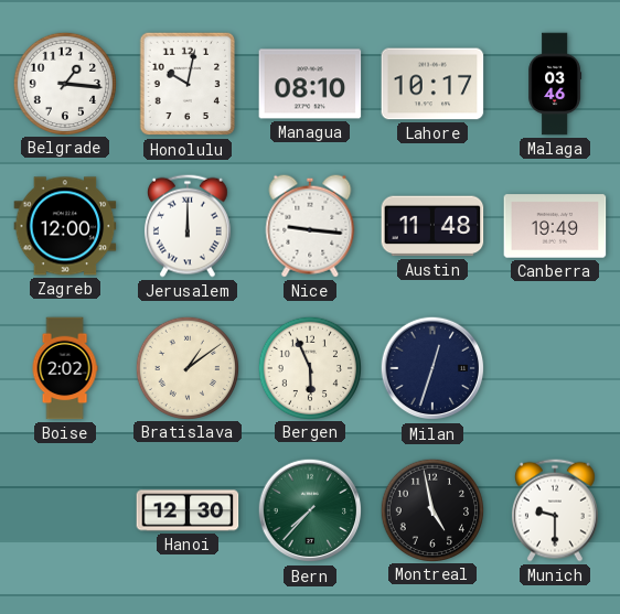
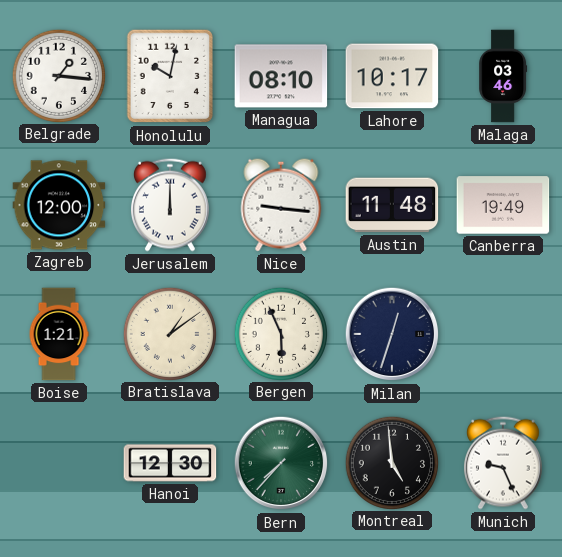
Boise: 2:02 -> 1:21 (59, 334)
Montreal: 4:58 -> 4:59 (391, 462)
Munich: 9:30 -> 9:26 (503, 463)
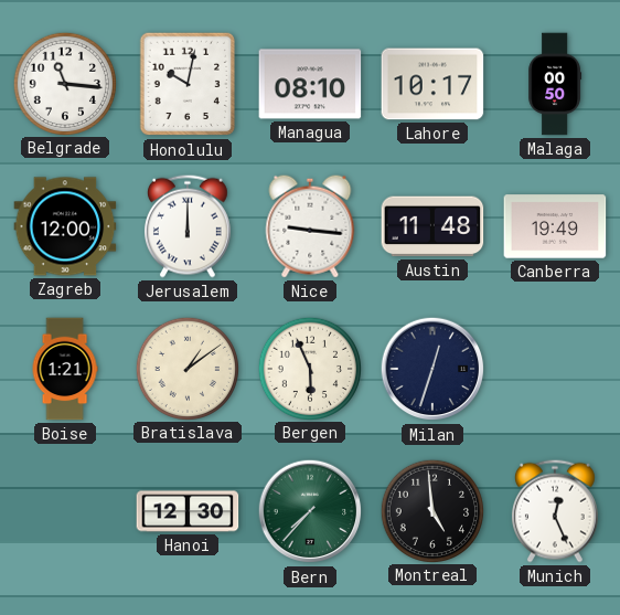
Belgrade: 1:16 -> 11:16 (64, 83)
Malaga: 03:46 -> 00:50 (555, 84)
Munich: 9:26 -> 12:26 (555, 511)
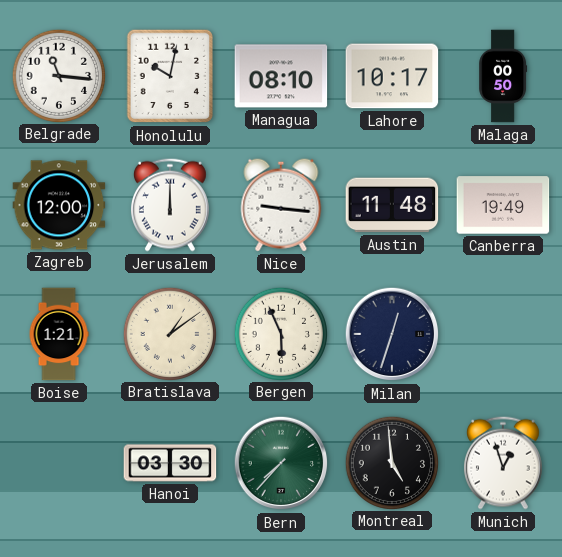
Hanoi: 12:30 -> 03:30 (170, 463)
Munich: 12:26 -> 12:57 (503, 463)
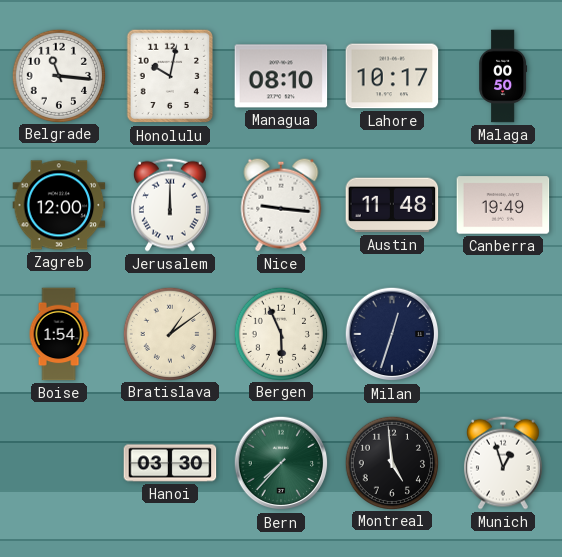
Boise: 1:21 -> 1:54 (59, 334)
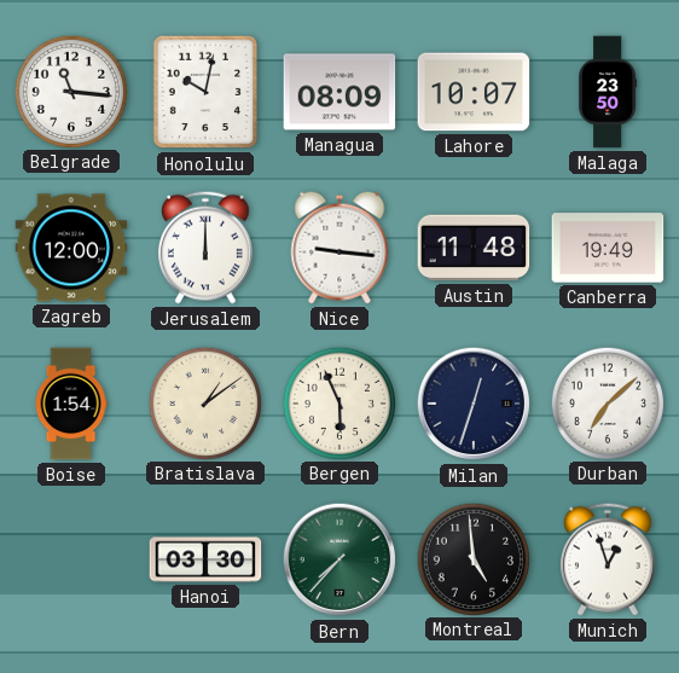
Managua: 08:10 -> 08:09 (339, 92)
Lahore: 10:17 -> 10:07 (474, 92)
Malaga: 00:50 -> 23:50 (608, 92)
Durban: none -> 7:08 (607, 402)
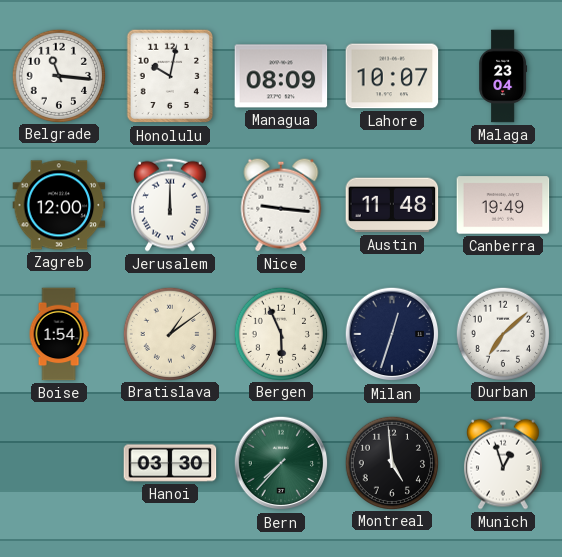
Malaga: 23:50 -> 23:04 (503, 76)
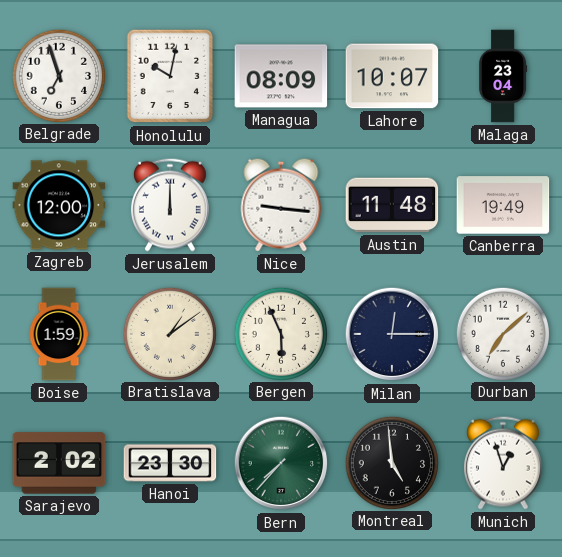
Belgrade: 11:16 -> 6:57 (58, 75)
Boise: 1:54 -> 1:59 (59, 334)
Milan: 12:33 -> 12:15 (392, 334)
Sarajevo: none -> 2:02 (59, 463)
Hanoi: 03:30 -> 23:30 (170, 463)
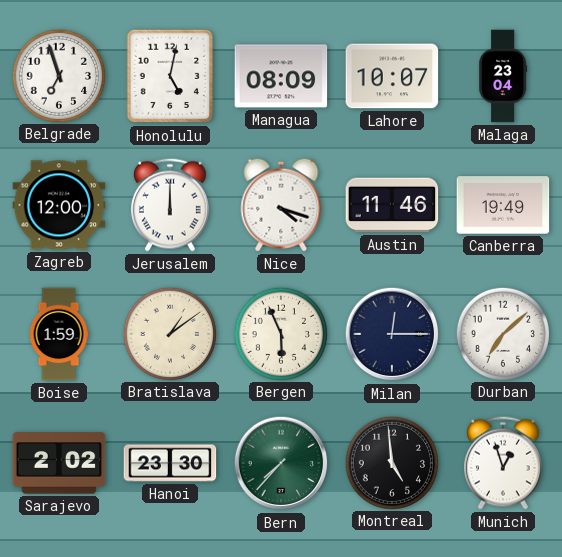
Honolulu: 10:02 -> 5:02 (170, 76)
Nice: 9:16 -> 4:18 (281, 205)
Austin: 11:48 -> 11:46 (392, 205)
